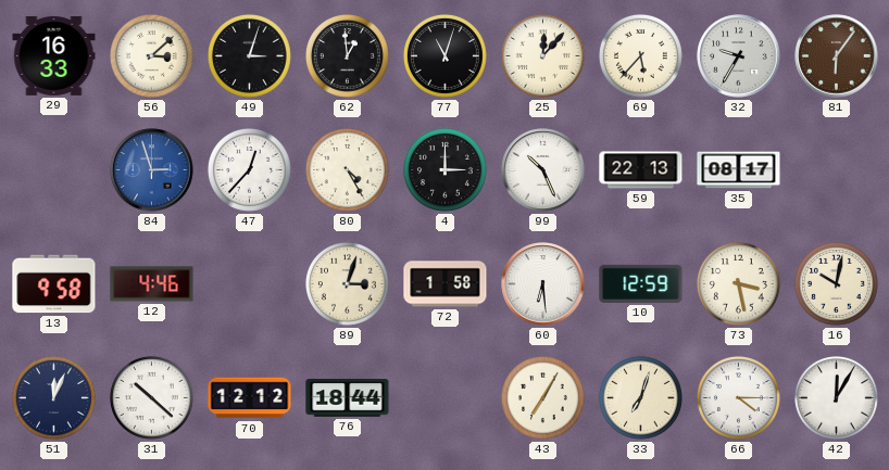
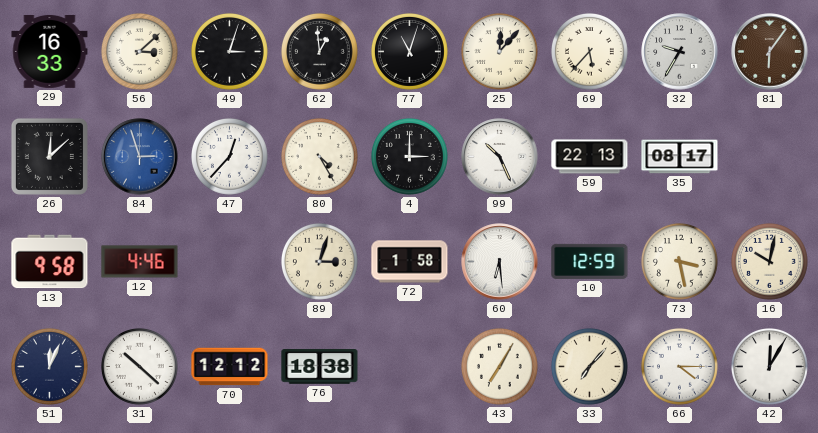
26: none -> 12:08 (49, 156)
76: 18:44 -> 18:38 (320, 367)
33: 7:03 -> 7:07 (590, 367)
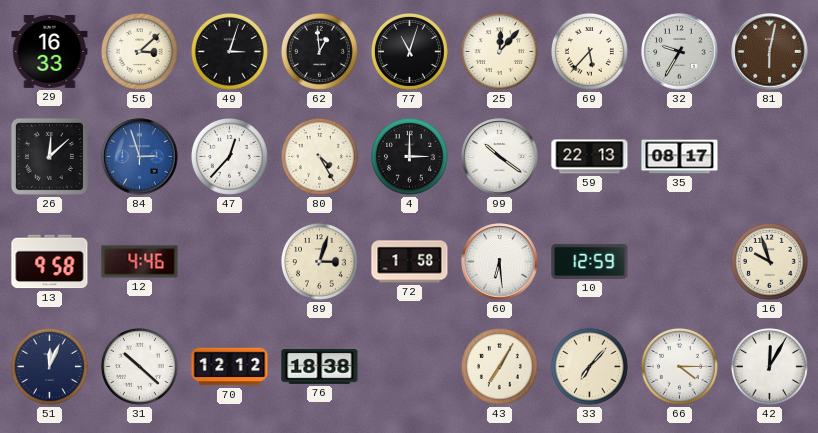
81: 6:06 -> 6:02 (770, 52)
99: 10:26 -> 10:21 (500, 157)
73: 3:28 -> none (680, 262)
16: 10:02 -> 9:57 (770, 262)
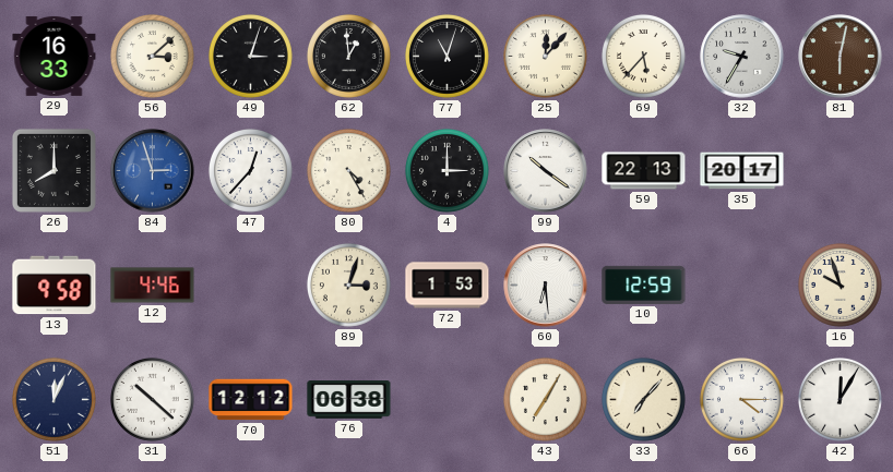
26: 12:08 -> 8:00 (53, 170)
35: 08:17 -> 20:17 (742, 171)
72: 1:58 -> 1:53 (448, 286)
76: 18:38 -> 06:38 (349, 400)
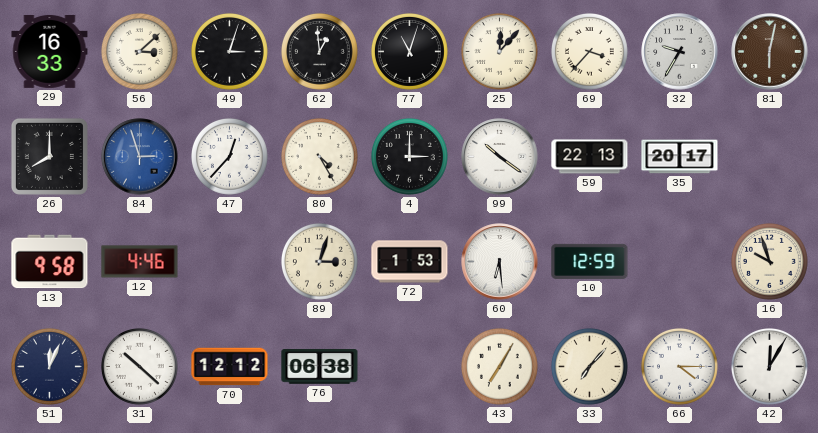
69: 5:37 -> 3:37 (590, 52)
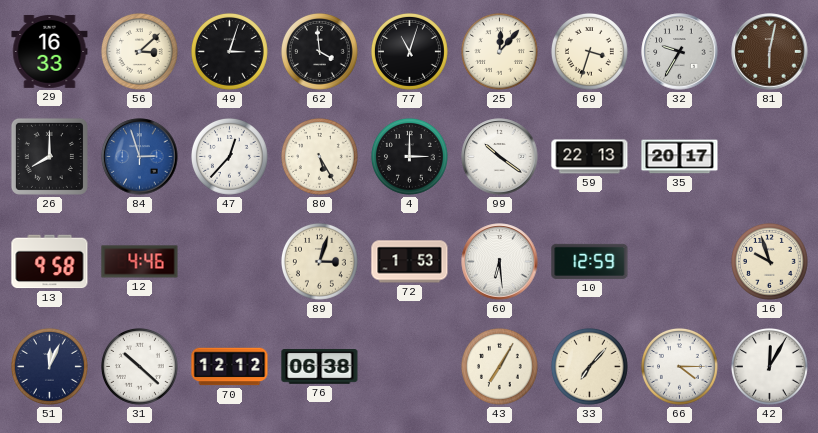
62: 12:59 -> 3:59 (320, 52)
69: 3:37 -> 3:33 (590, 52)
80: 4:25 -> 5:25 (320, 157)
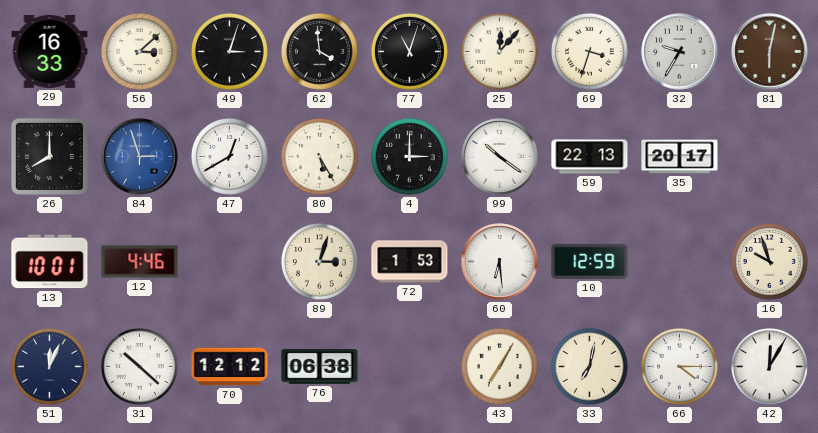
47: 12:37 -> 12:40 (230, 157)
13: 9:58 -> 10:01 (50, 262)
33: 7:07 -> 7:02 (590, 367)
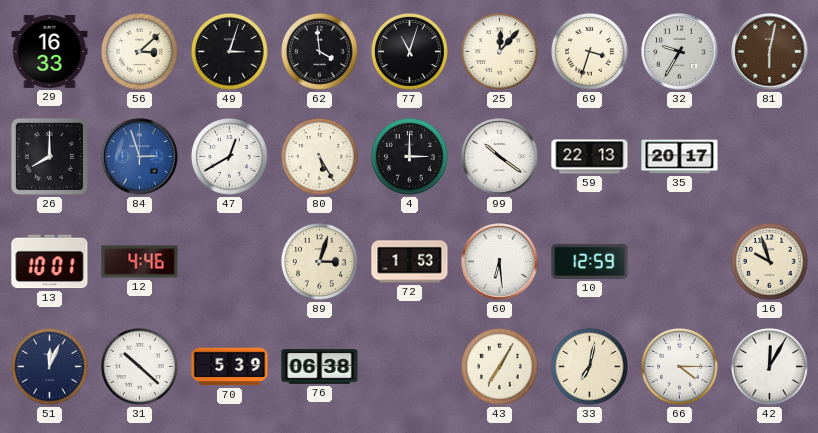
70: 12:12 -> 5:39 (230, 367)
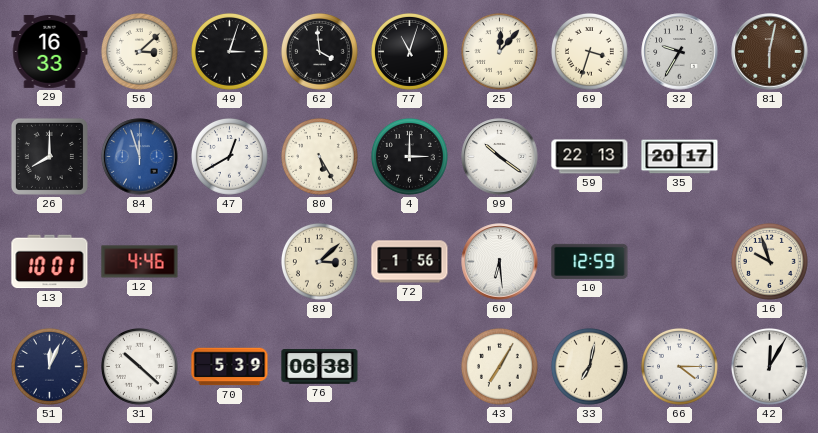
84: 2:57 -> 11:57 (140, 157)
89: 3:03 -> 3:08 (320, 262)
72: 1:53 -> 1:56 (410, 262)
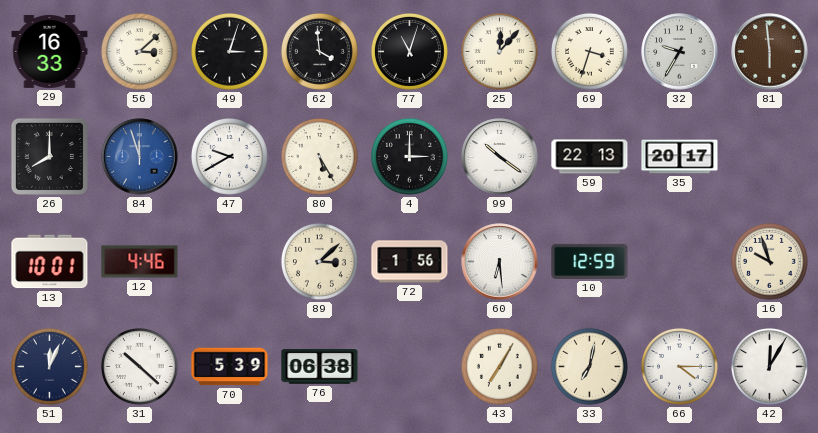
81: 6:02 -> 5:59 (770, 52)
47: 12:40 -> 9:40 (230, 157)
